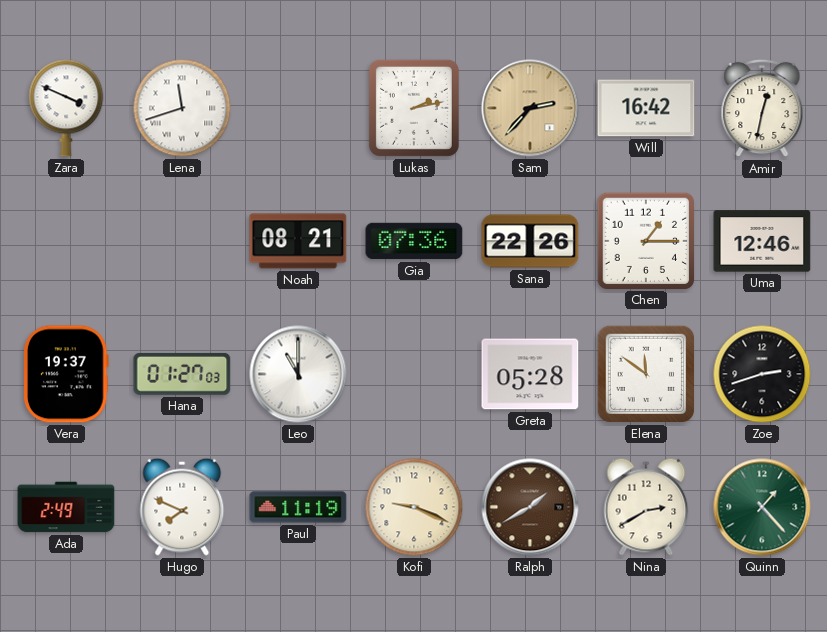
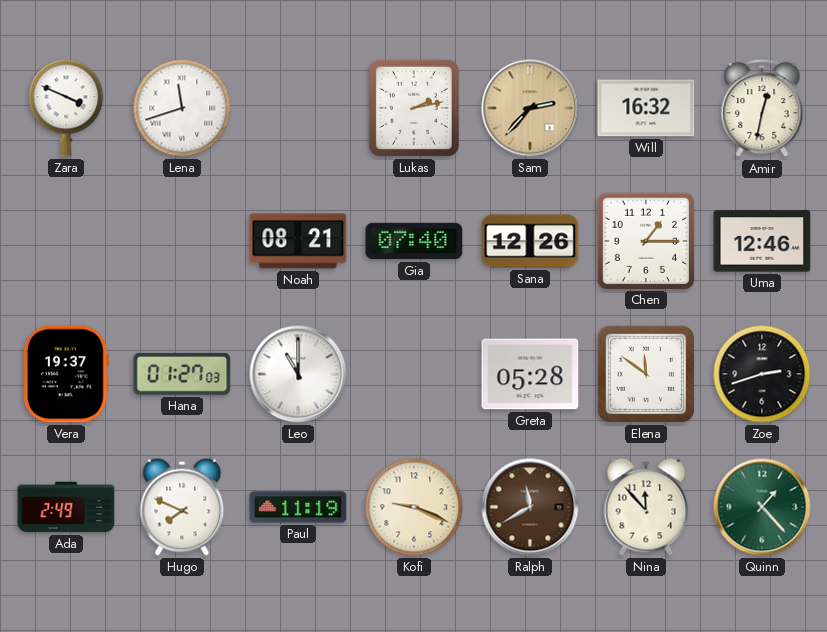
Will: 16:42 -> 16:32 (646, 108)
Gia: 07:36 -> 07:40 (414, 241)
Sana: 22:26 -> 12:26 (530, 241)
Ralph: 1:40 -> 11:40 (530, 507)
Nina: 2:40 -> 11:53 (646, 507)
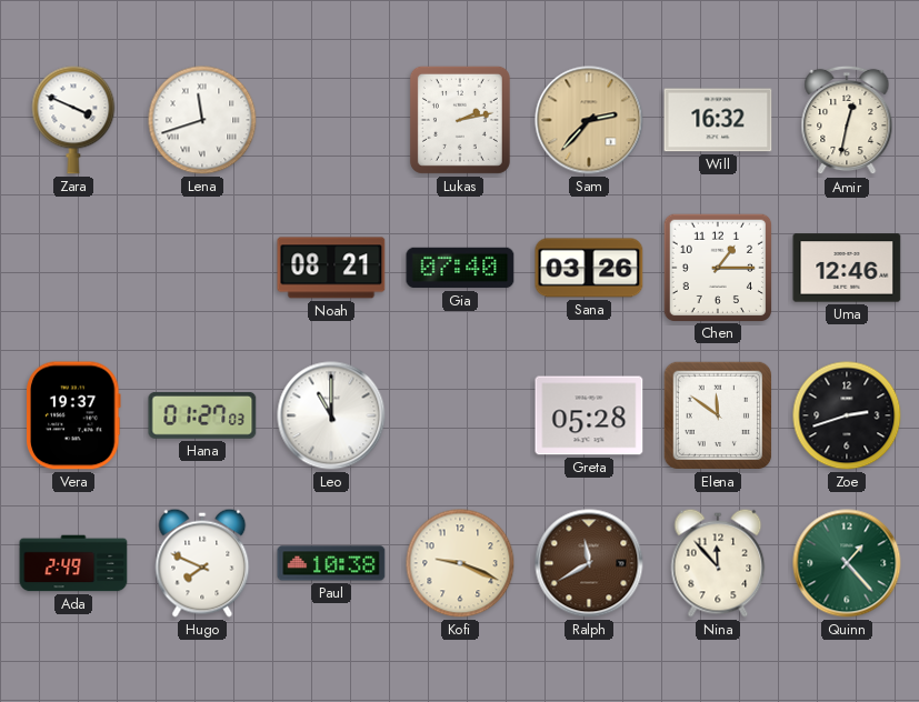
Sana: 12:26 -> 03:26 (589, 268)
Paul: 11:19 -> 10:38 (331, 563)
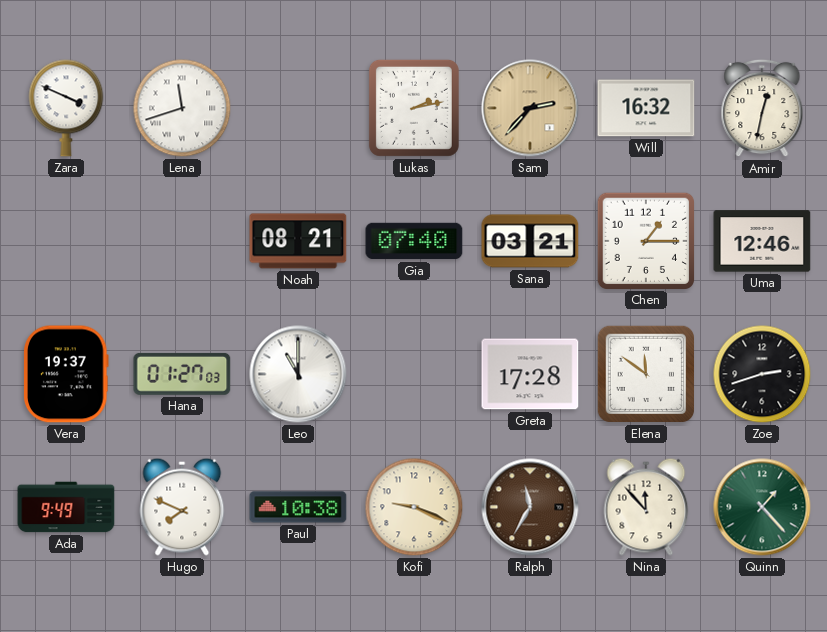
Sana: 03:26 -> 03:21 (530, 241)
Greta: 05:28 -> 17:28 (530, 374)
Ada: 2:49 -> 9:49 (66, 507)
Ralph: 11:40 -> 11:35 (530, 507)
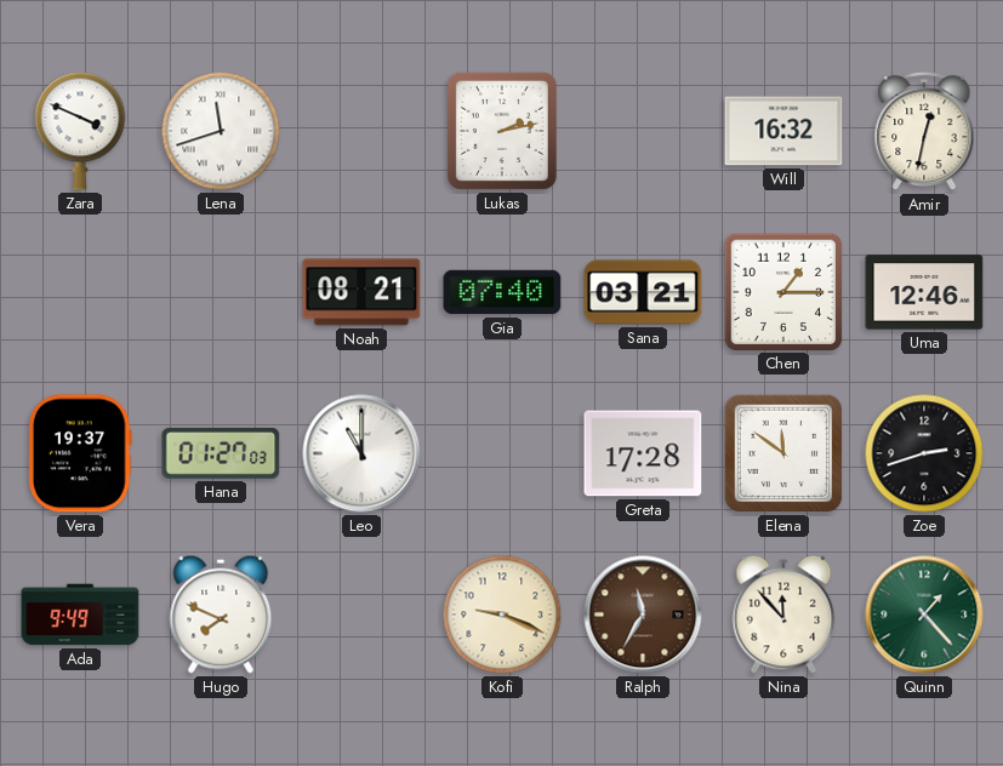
Sam: 2:37 -> none (530, 108)
Paul: 10:38 -> none (298, 507)
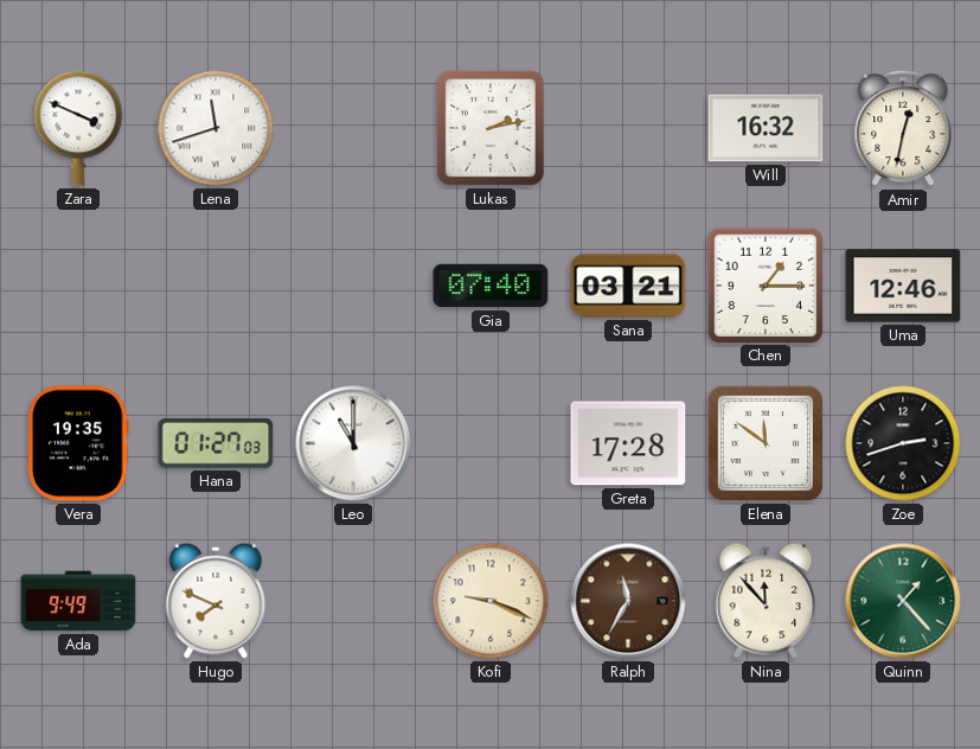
Noah: 08:21 -> none (361, 292)
Vera: 19:37 -> 19:35 (79, 443)
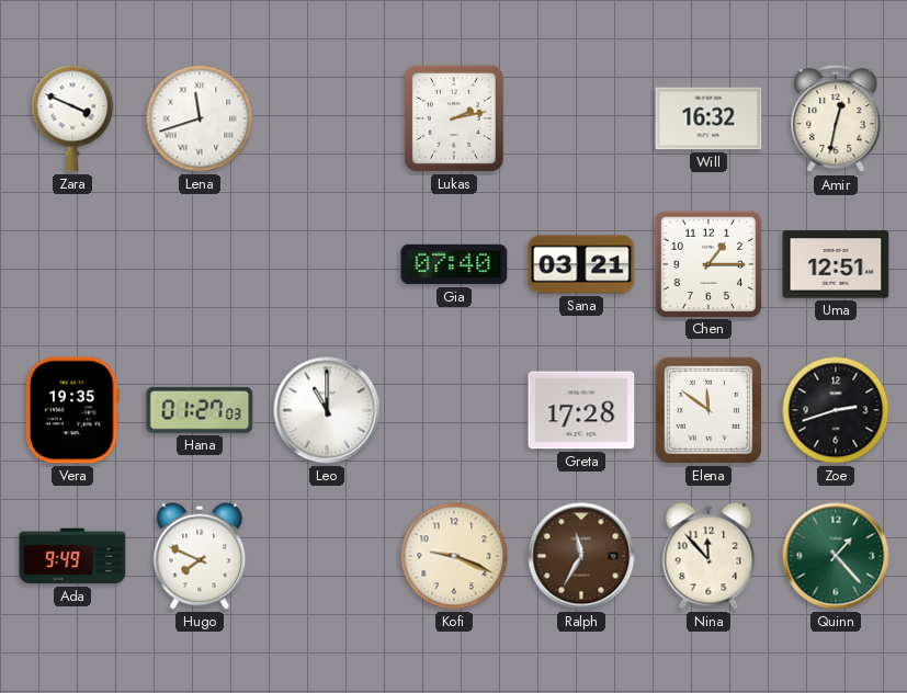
Uma: 12:46 -> 12:51 (836, 264)
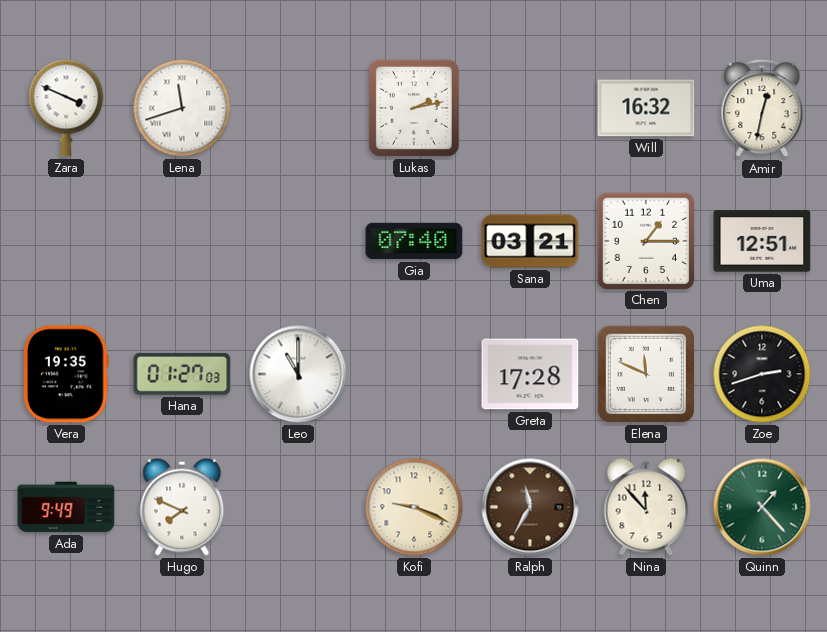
Elena: 11:51 -> 11:49 (646, 374)
